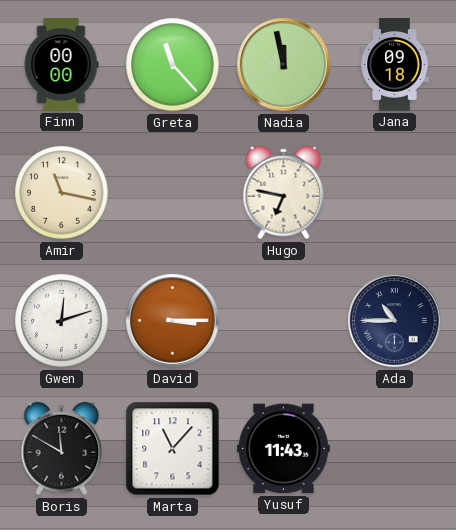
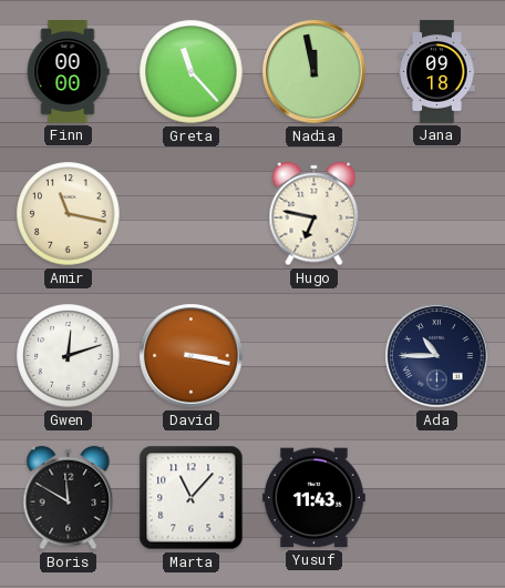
David: 3:15 -> 3:17 (192, 356)
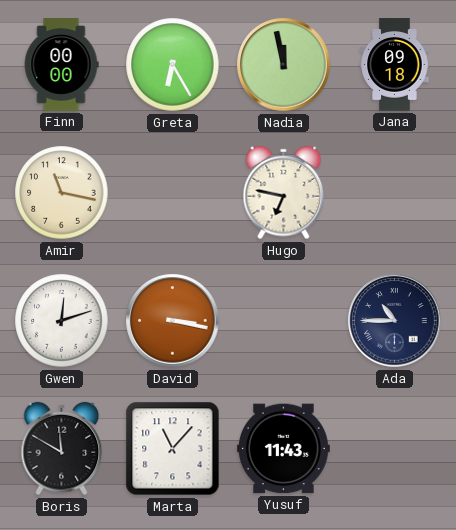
Greta: 11:23 -> 6:25 (173, 65)
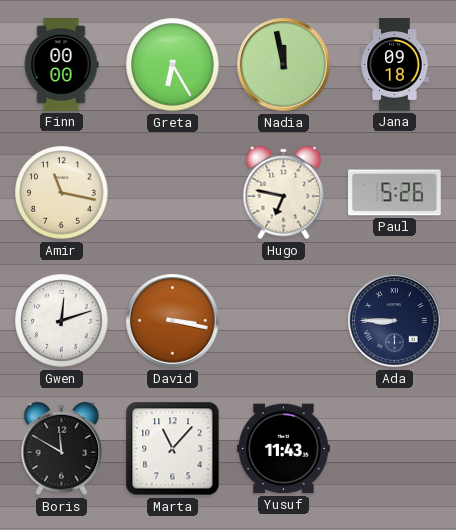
Paul: none -> 5:26 (395, 193)
Ada: 10:45 -> 8:45 (395, 321)
